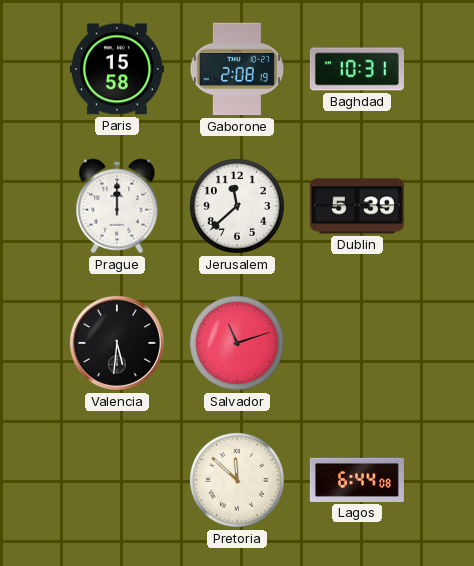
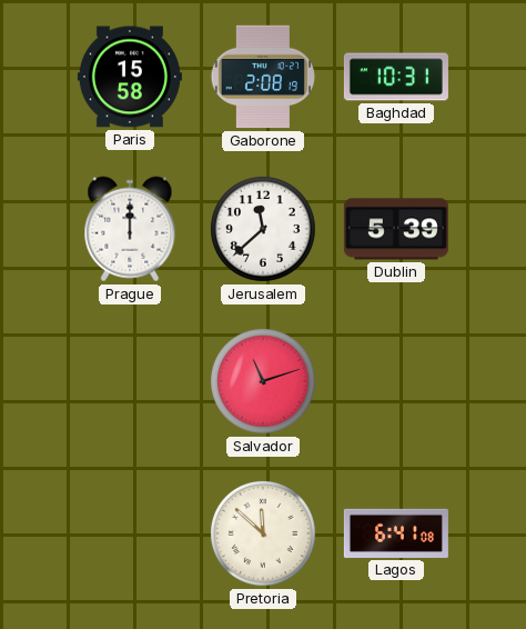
Valencia: 5:31 -> none (117, 343)
Lagos: 6:44 -> 6:41 (396, 533)
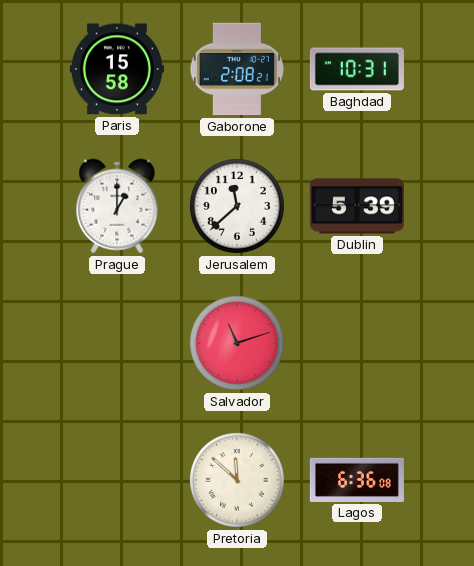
Gaborone: 2:08:19 -> 2:08:21 (236, 69)
Prague: 12:00 -> 1:00 (117, 206)
Lagos: 6:41 -> 6:36 (357, 480)
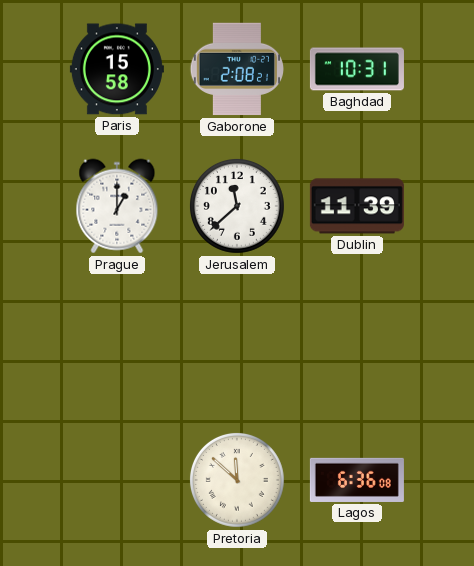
Dublin: 5:39 -> 11:39 (357, 206)
Salvador: 11:12 -> none (237, 343)
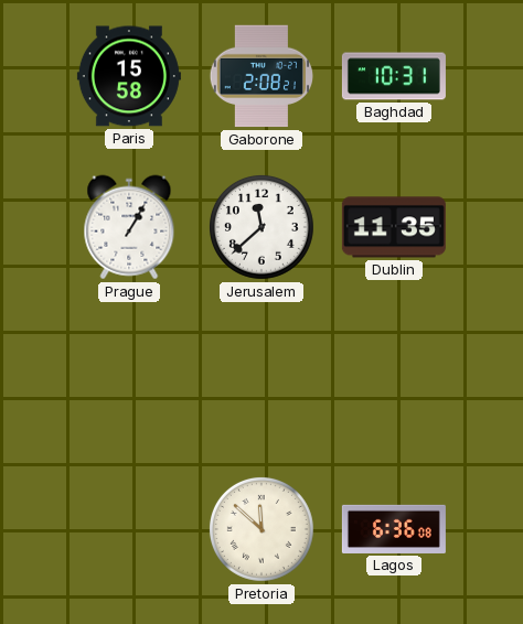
Prague: 1:00 -> 1:05 (129, 227)
Dublin: 11:39 -> 11:35 (394, 227)
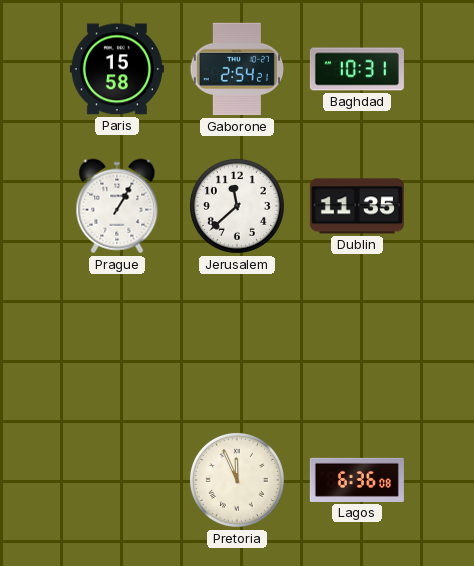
Gaborone: 2:08 -> 2:54 (236, 69)
Pretoria: 11:52 -> 11:56 (237, 480)
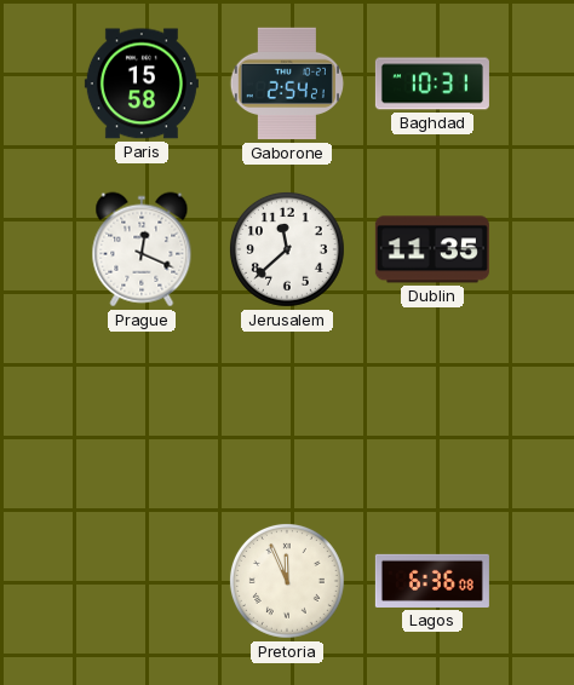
Prague: 1:05 -> 12:19 (142, 249)
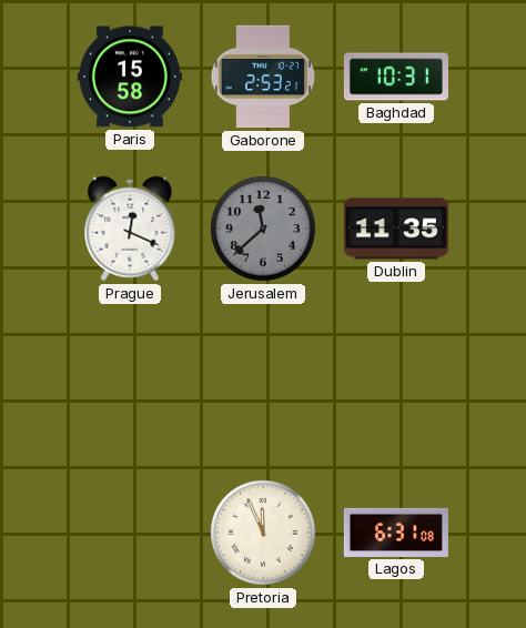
Gaborone: 2:54 -> 2:53 (262, 77)
Jerusalem dial: white -> grey (263, 229)
Lagos: 6:36 -> 6:31 (396, 533)
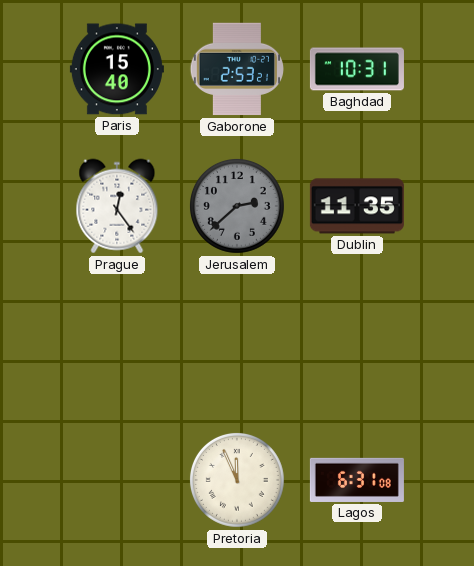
Paris: 15:58 -> 15:40 (117, 69)
Prague: 12:19 -> 12:24 (117, 206)
Jerusalem: 11:38 -> 2:38 (237, 206)
